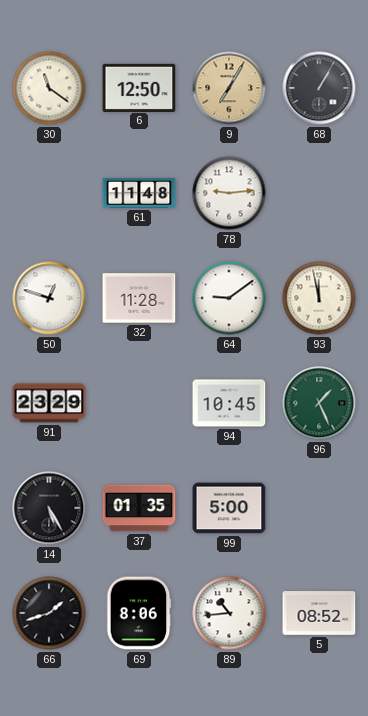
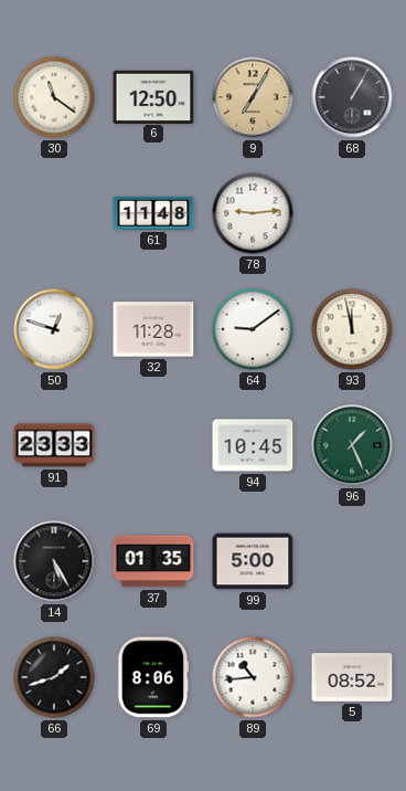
91: 23:29 -> 23:33 (54, 445)
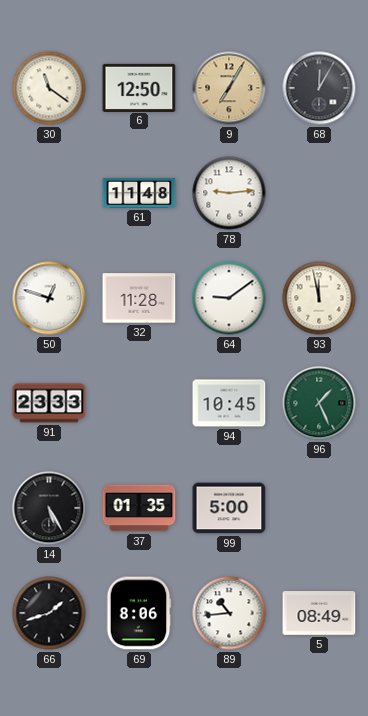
68: 1:05 -> 12:05 (319, 88)
5: 08:52 -> 08:49 (319, 613)
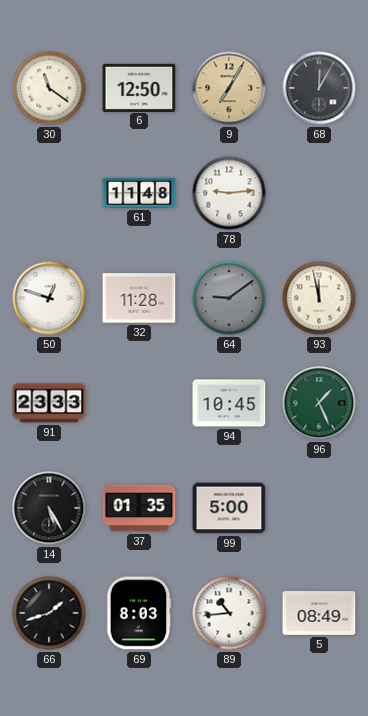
64 dial: white -> grey (229, 298)
69: 8:06 -> 8:03 (139, 613)
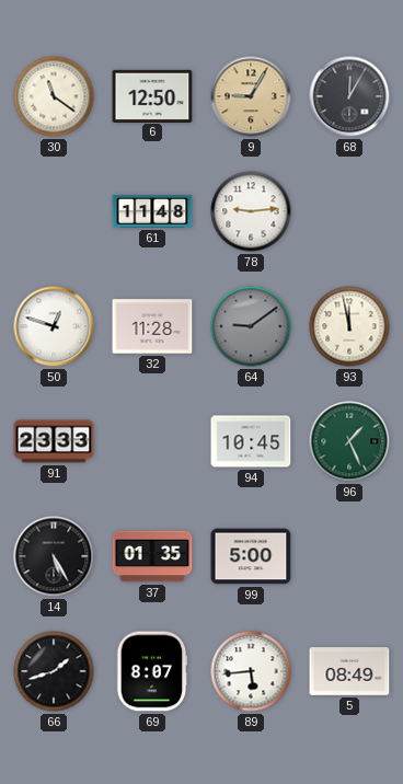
9: 7:05 -> 9:05 (251, 96)
69: 8:03 -> 8:07 (152, 671)
89: 10:44 -> 5:44 (251, 671)
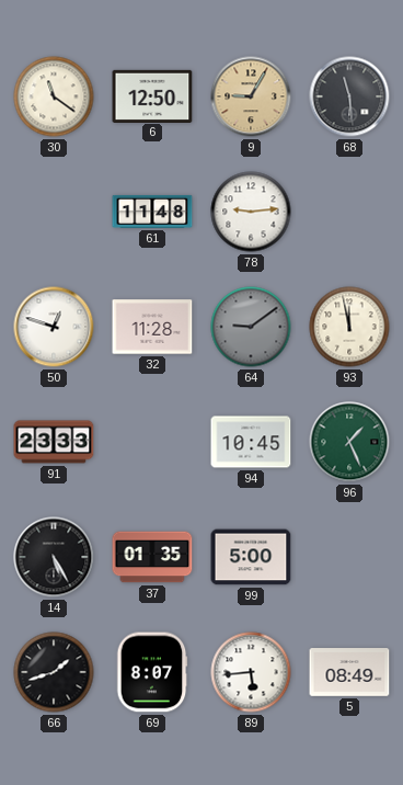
68: 12:05 -> 11:29 (349, 96)
